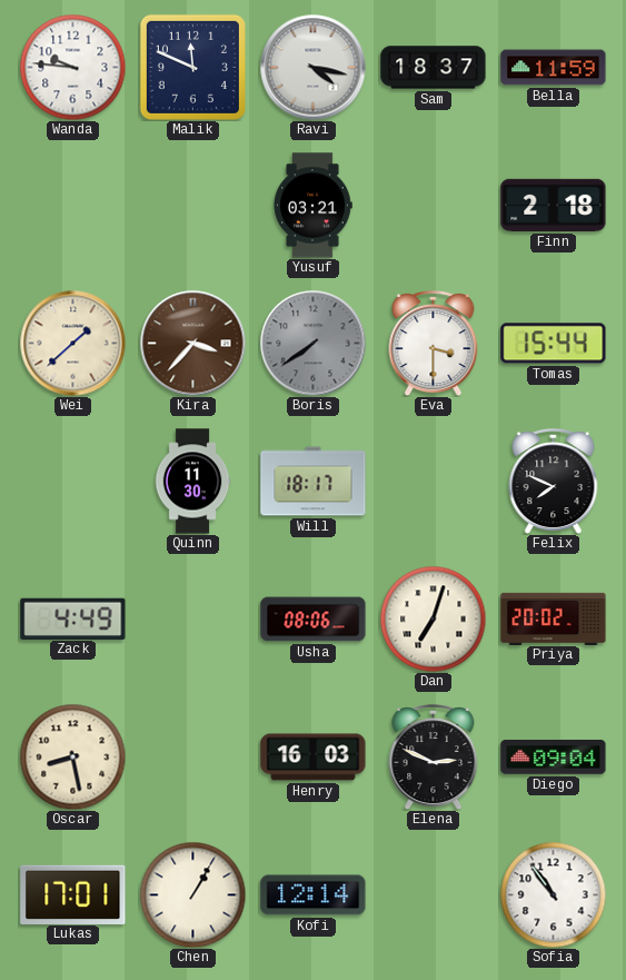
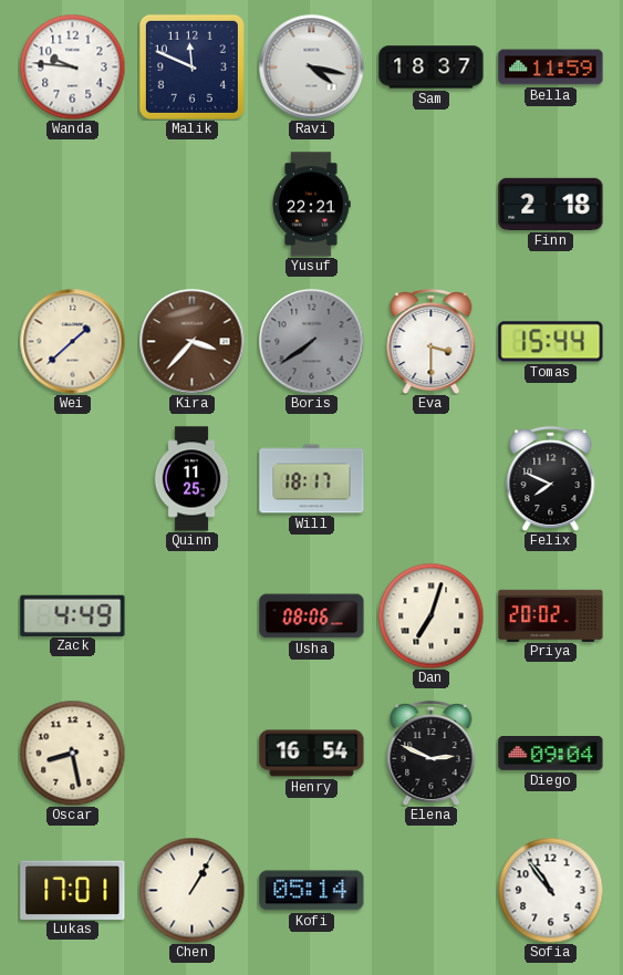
Yusuf: 03:21 -> 22:21 (311, 205)
Quinn: 11:30 -> 11:25 (191, 479)
Henry: 16:03 -> 16:54 (312, 754)
Kofi: 12:14 -> 05:14 (312, 891)
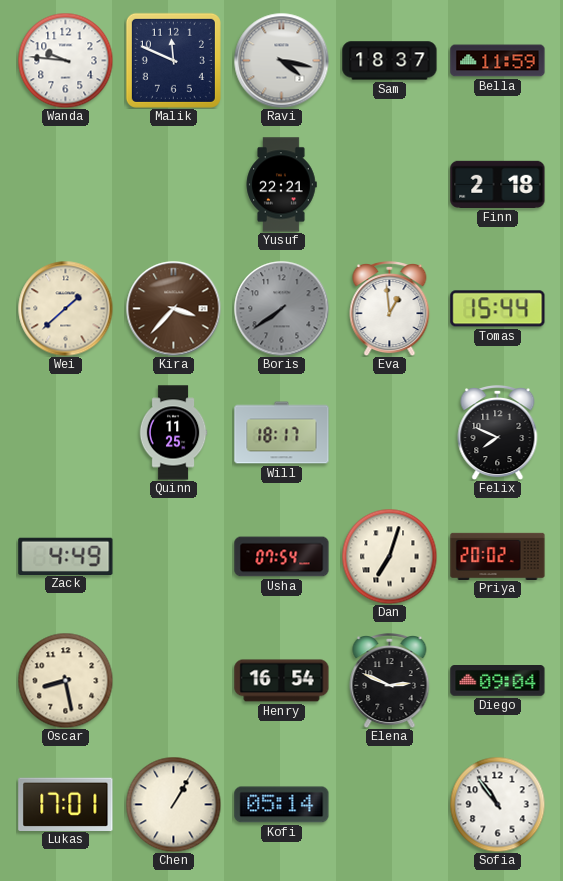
Eva: 3:30 -> 12:59 (390, 309)
Usha: 08:06 -> 07:54 (282, 557)
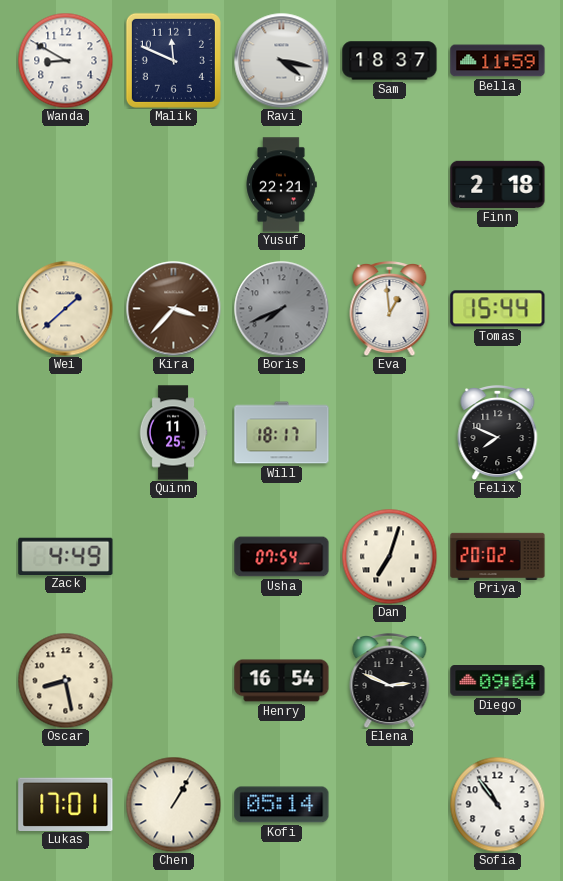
Wanda: 9:46 -> 8:50 (65, 60)
Boris: 7:39 -> 7:41 (281, 308)
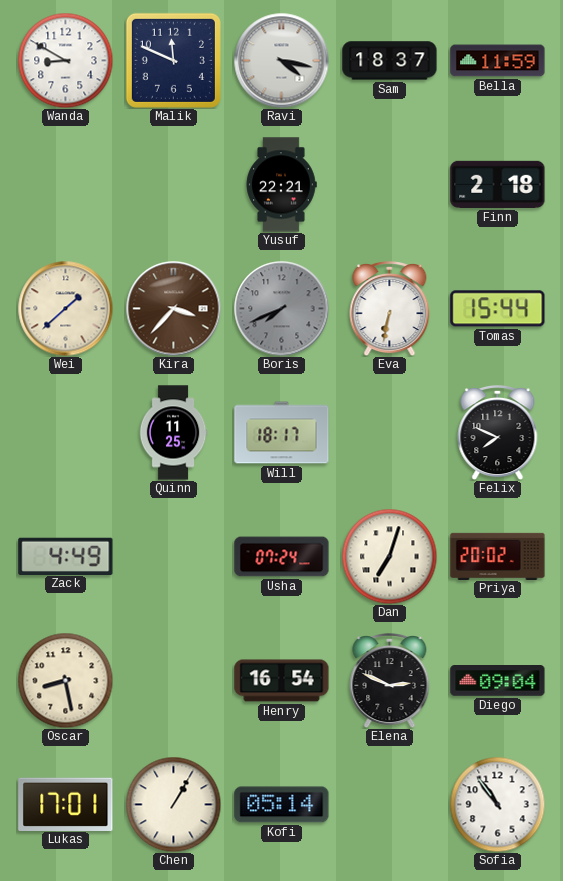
Eva: 12:59 -> 6:32 (390, 309)
Usha: 07:54 -> 07:24 (282, 557)
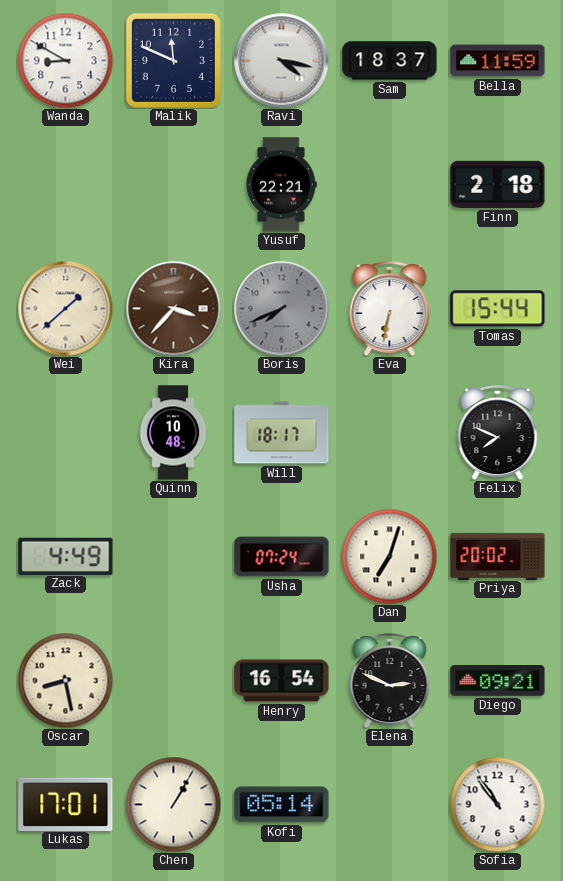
Quinn: 11:25 -> 10:48 (173, 433)
Diego: 09:04 -> 09:21 (498, 681)
